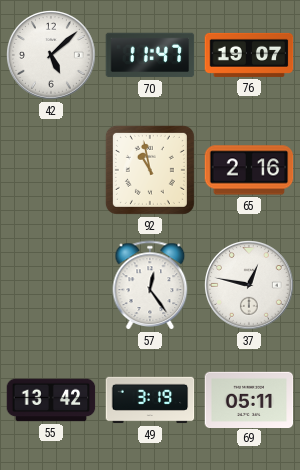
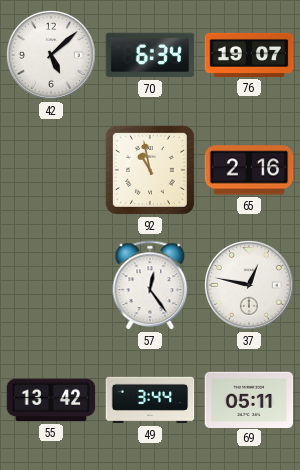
70: 11:47 -> 6:34 (150, 55)
49: 3:19 -> 3:44 (150, 400)
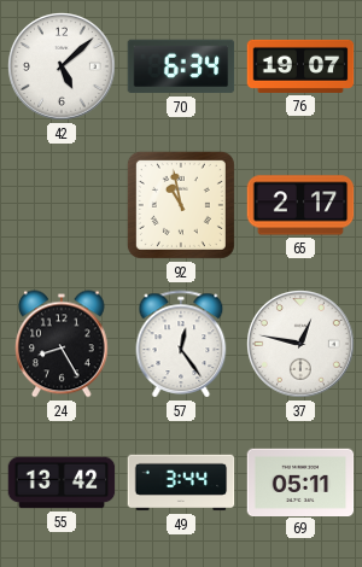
65: 2:16 -> 2:17 (300, 205)
24: none -> 8:25 (63, 344)
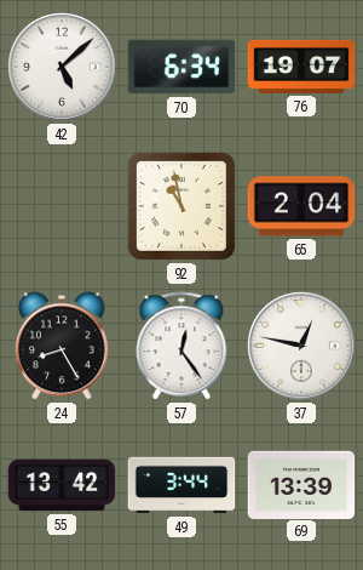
65: 2:17 -> 2:04 (301, 206)
69: 05:11 -> 13:39 (301, 484)
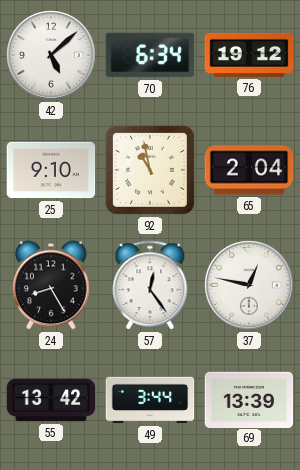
76: 19:07 -> 19:12 (249, 55)
25: none -> 9:10 (51, 170)
